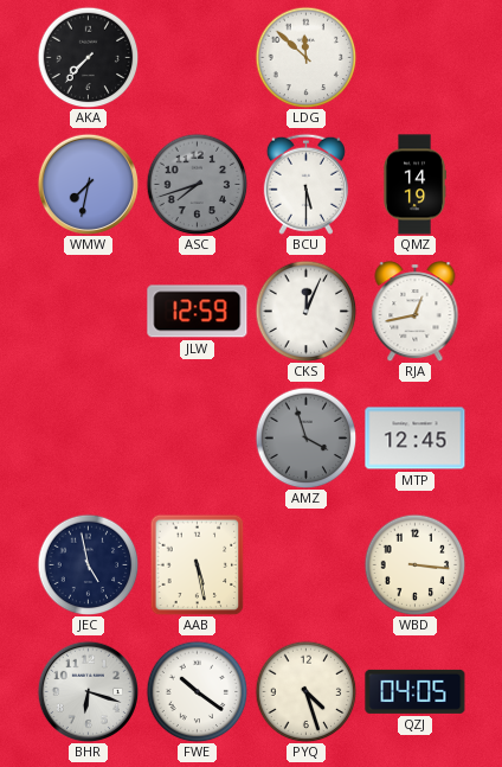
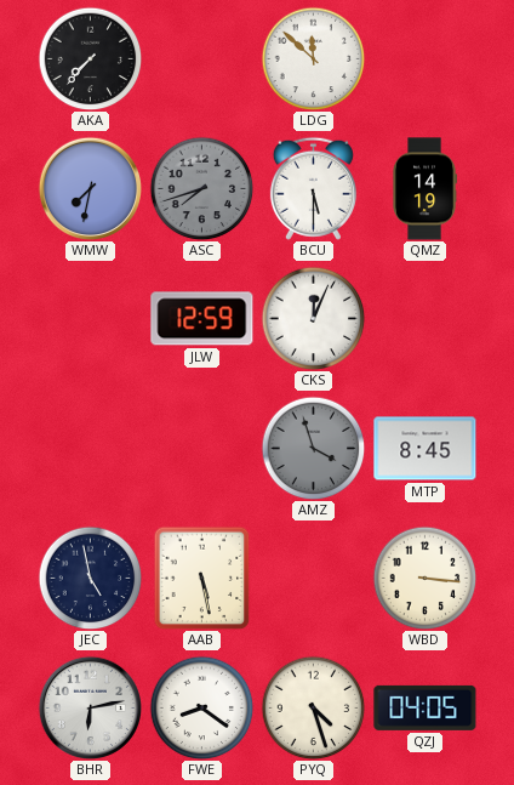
RJA: 12:43 -> none (416, 312)
MTP: 12:45 -> 8:45 (426, 449)
BHR: 6:18 -> 6:13 (90, 707)
FWE: 10:21 -> 8:21 (201, 707)
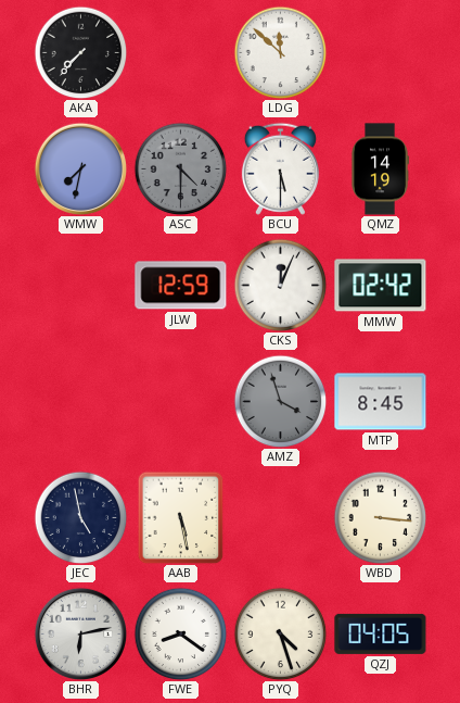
ASC: 7:42 -> 4:30 (180, 168)
MMW: none -> 02:42 (381, 286)
